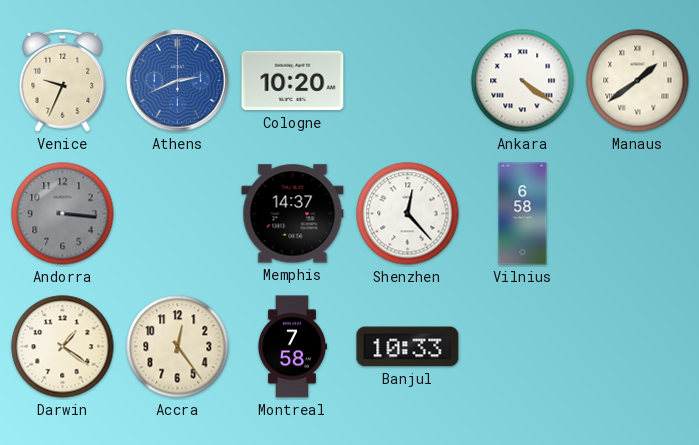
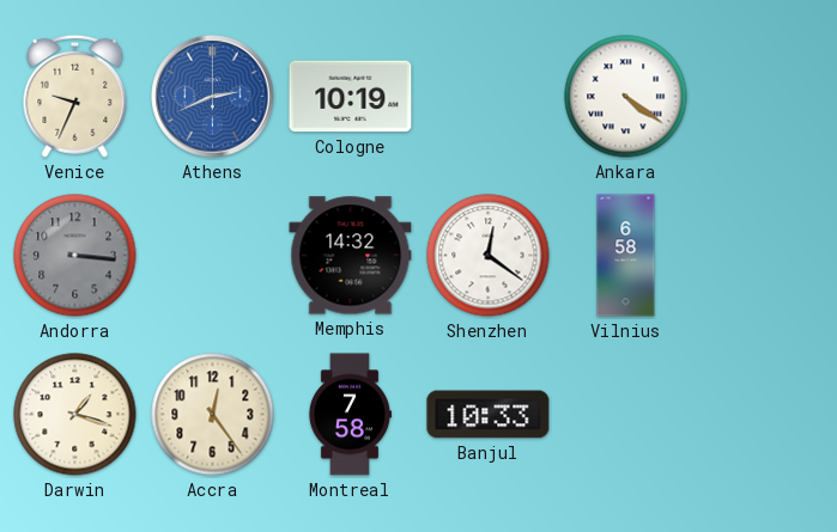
Cologne: 10:20 -> 10:19 (351, 97)
Manaus: 1:39 -> none (638, 81)
Memphis: 14:37 -> 14:32 (351, 256)
Shenzhen: 12:23 -> 12:21 (489, 256)
Darwin: 1:21 -> 1:18 (75, 415)
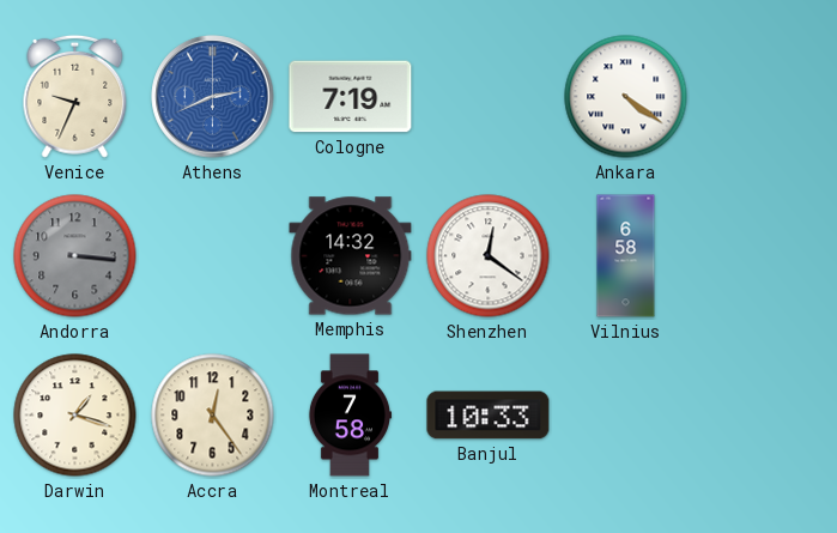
Cologne: 10:19 -> 7:19 (351, 97)
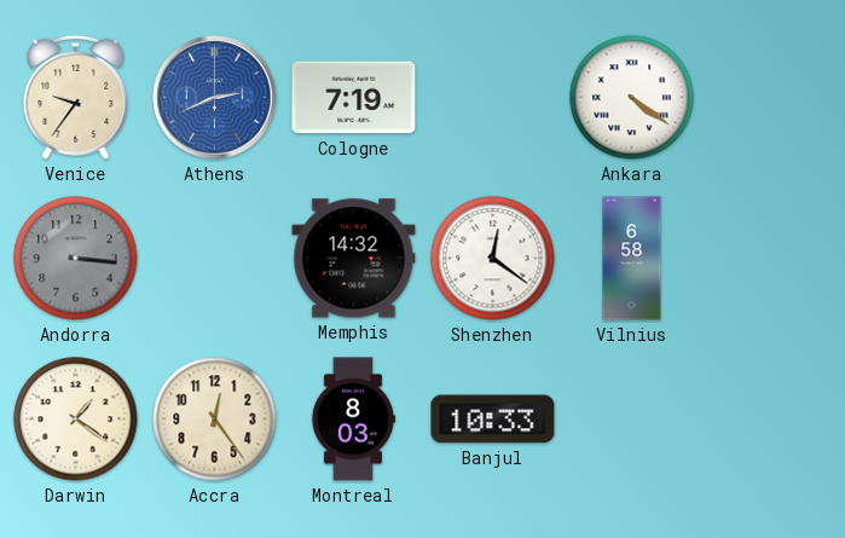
Venice: 9:34 -> 9:36 (76, 97)
Darwin: 1:18 -> 1:21 (76, 420)
Montreal: 7:58 -> 8:03 (352, 420)
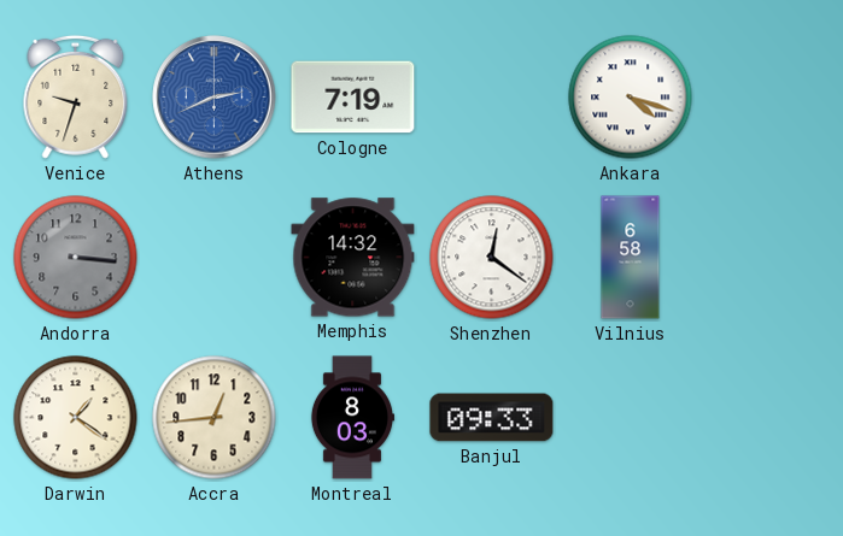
Venice: 9:36 -> 9:33 (76, 96)
Ankara: 4:21 -> 4:18 (631, 98)
Accra: 12:24 -> 12:44 (215, 418)
Banjul: 10:33 -> 09:33 (492, 418)
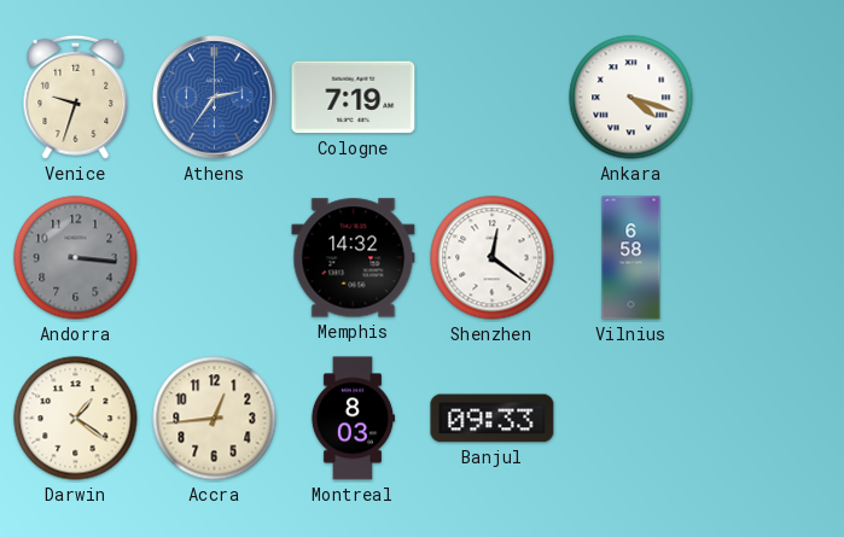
Athens: 2:41 -> 2:36 (215, 98)
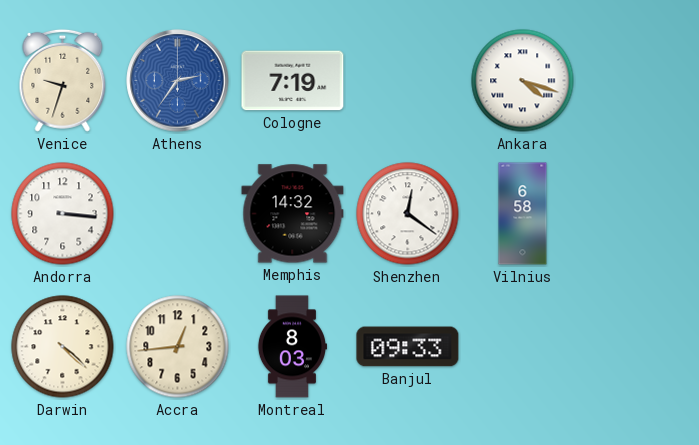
Andorra dial: grey -> white (63, 214)
Darwin: 1:21 -> 4:22 (63, 347)
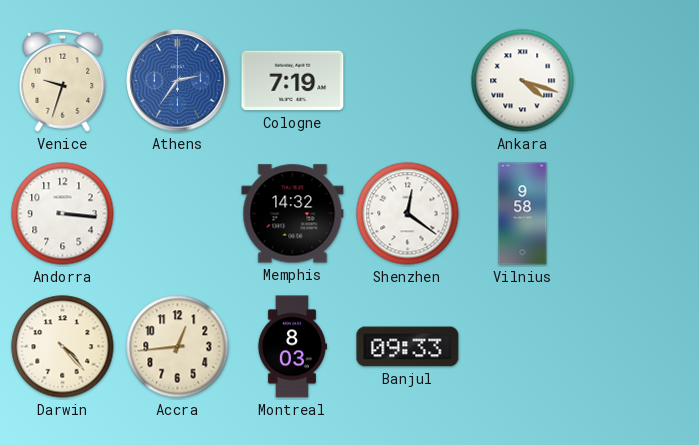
Vilnius: 6:58 -> 9:58 (523, 214)
Darwin: 4:22 -> 4:23 (63, 347)
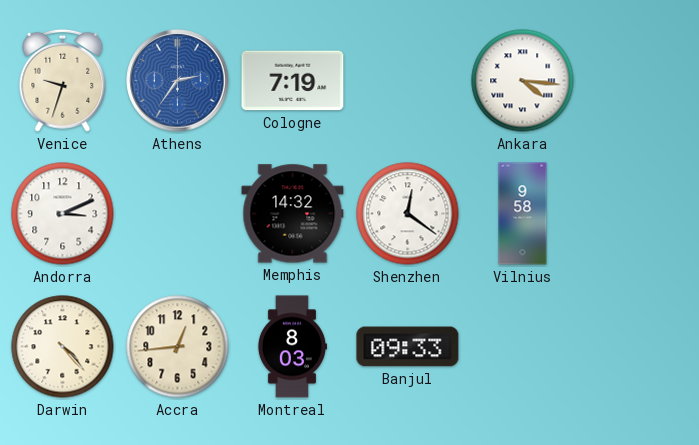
Ankara: 4:18 -> 4:16 (523, 81)
Andorra: 3:16 -> 3:11 (63, 214)
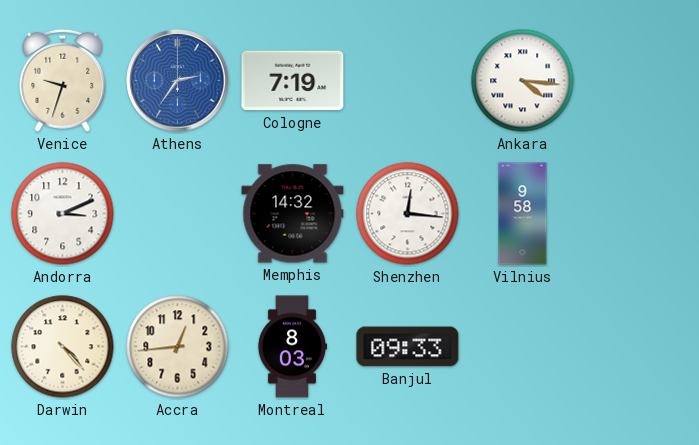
Shenzhen: 12:21 -> 12:16 (408, 214)
